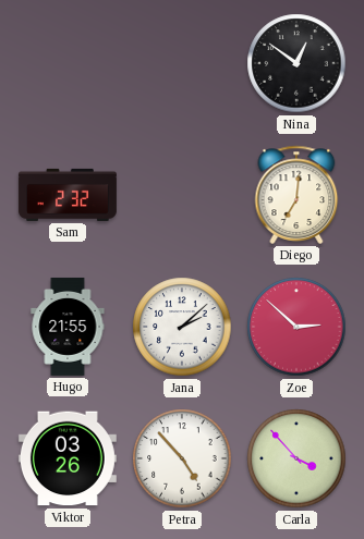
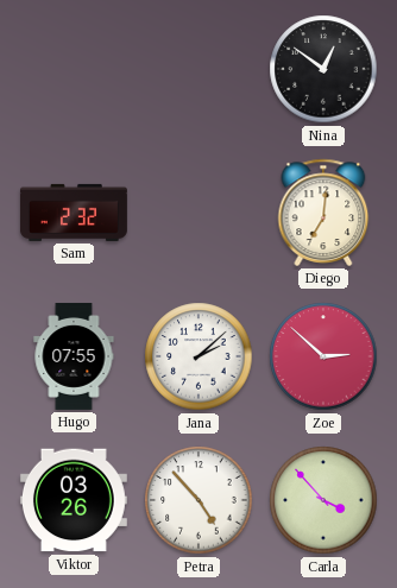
Hugo: 21:55 -> 07:55 (74, 356)
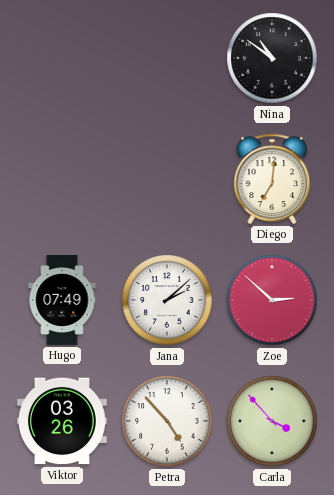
Nina: 12:51 -> 10:51 (272, 58)
Sam: 2:32 -> none (74, 213)
Hugo: 07:55 -> 07:49 (62, 300)
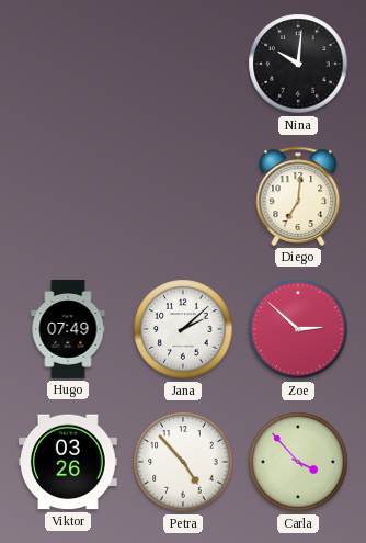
Nina: 10:51 -> 10:01 (298, 64)
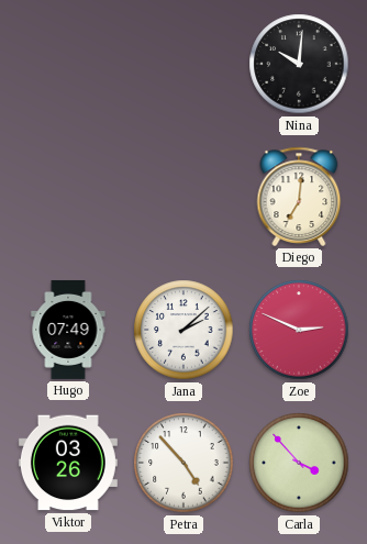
Zoe: 2:52 -> 2:49 (299, 330)
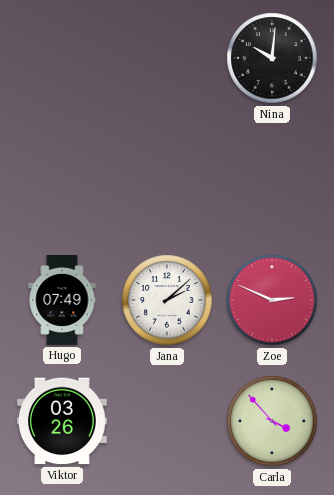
Diego: 7:01 -> none (299, 197)
Petra: 4:53 -> none (183, 463)
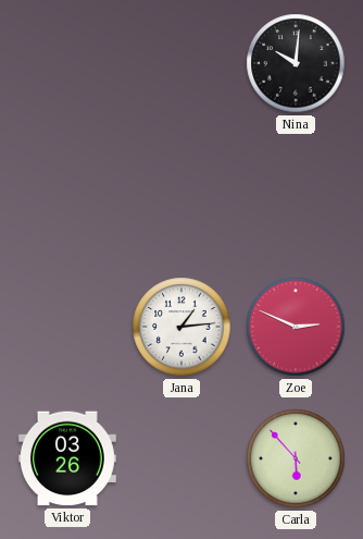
Hugo: 07:49 -> none (62, 300)
Jana: 2:08 -> 1:14 (181, 327)
Carla: 3:53 -> 5:53 (296, 458)
